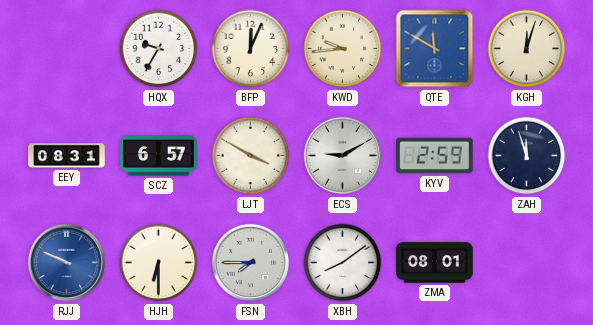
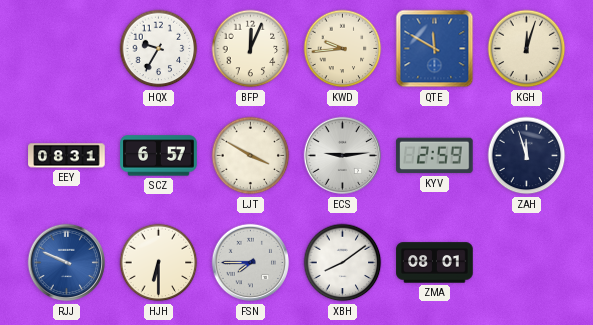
ECS: 9:10 -> 9:14 (343, 156)
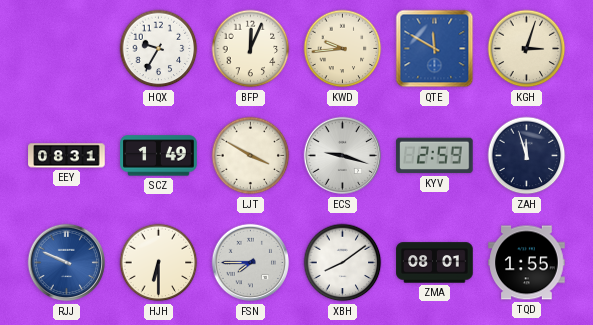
KGH: 12:03 -> 3:03 (527, 49)
SCZ: 6:57 -> 1:49 (159, 156)
ECS: 9:14 -> 9:18 (343, 156)
TQD: none -> 1:55 (527, 263)
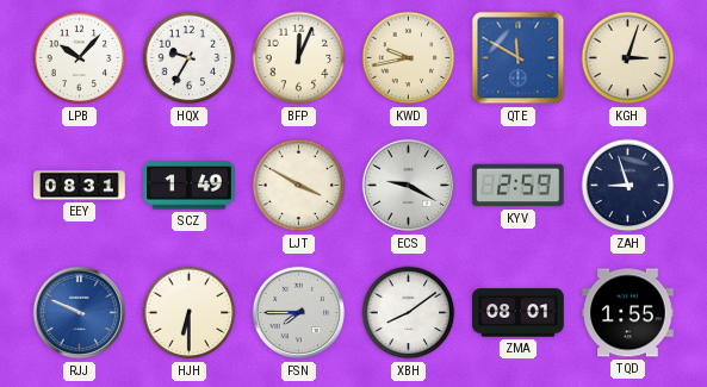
LPB: none -> 10:07 (80, 58)
KWD: 9:44 -> 9:43 (409, 58)
ECS: 9:18 -> 9:20 (409, 186)
ZAH: 11:57 -> 8:57 (628, 186)
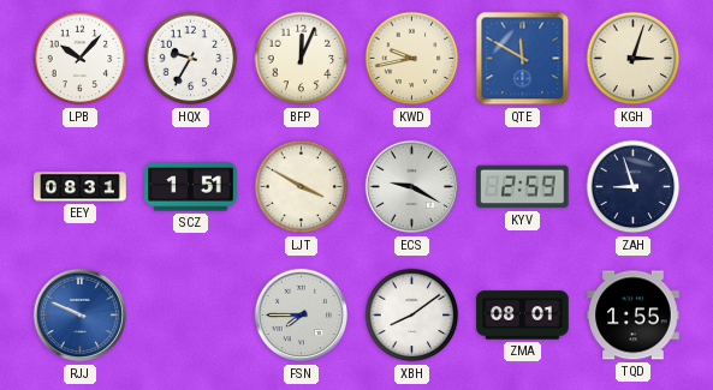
SCZ: 1:49 -> 1:51 (191, 187)
HJH: 6:30 -> none (190, 313)
